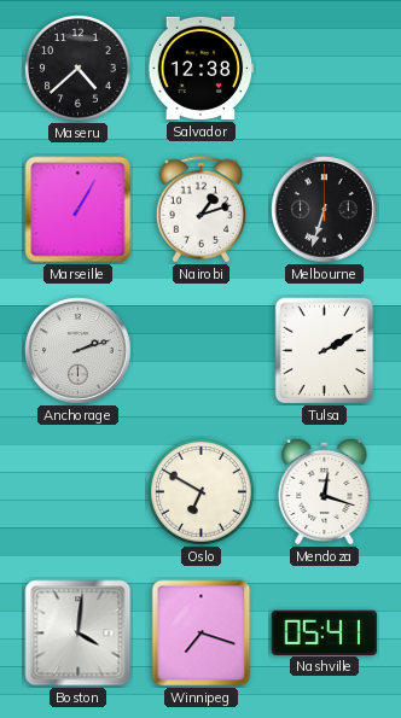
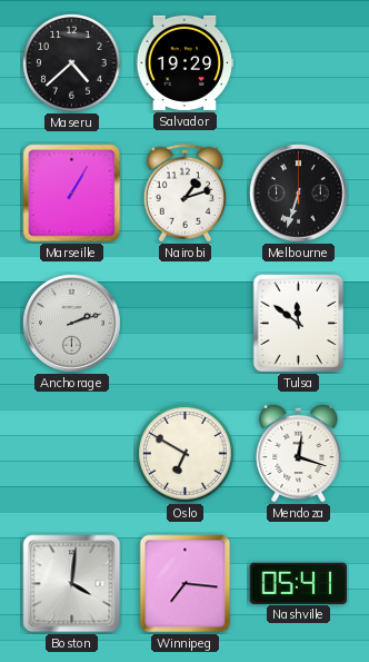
Salvador: 12:38 -> 19:29 (186, 62)
Tulsa: 2:10 -> 11:51 (299, 324)
Winnipeg: 7:18 -> 7:16 (186, 584)
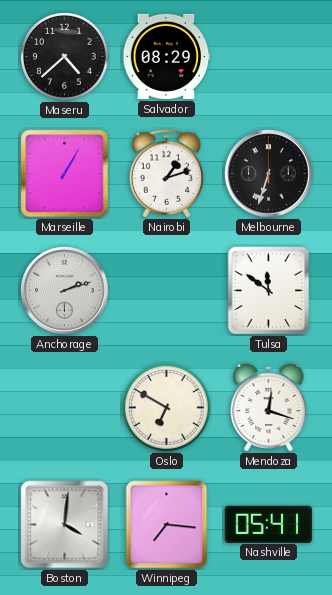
Salvador: 19:29 -> 08:29 (167, 56)
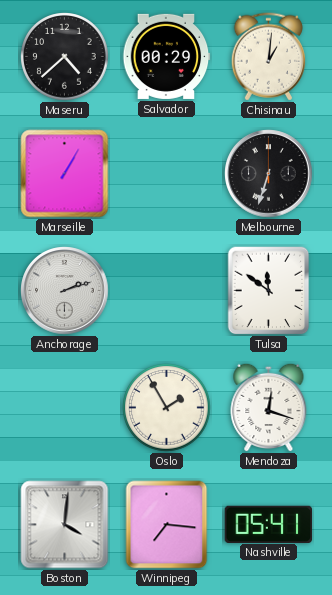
Salvador: 08:29 -> 00:29 (167, 56)
Chisinau: none -> 1:01 (268, 57)
Nairobi: 1:12 -> none (166, 174)
Oslo: 6:50 -> 1:55 (167, 408)
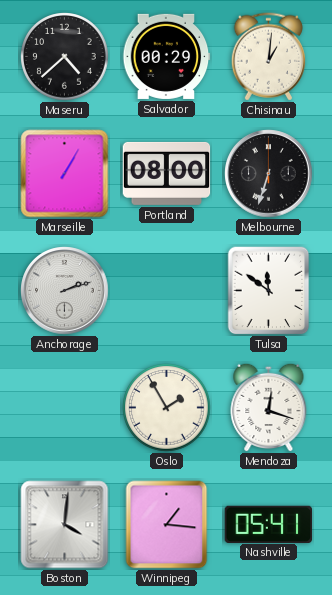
Portland: none -> 08:00 (167, 173)
Winnipeg: 7:16 -> 1:16 (167, 525)
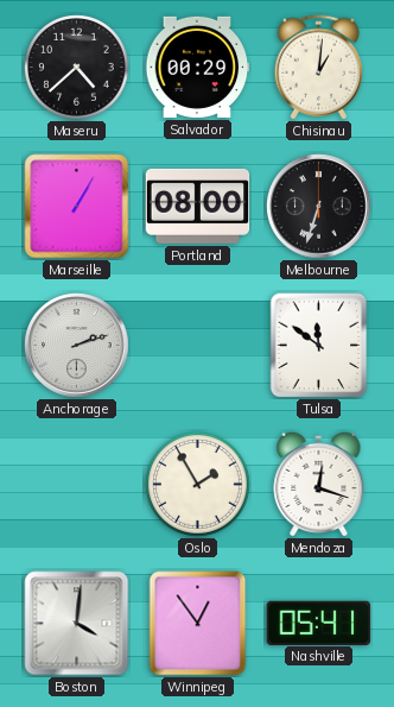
Winnipeg: 1:16 -> 12:54 (198, 624)
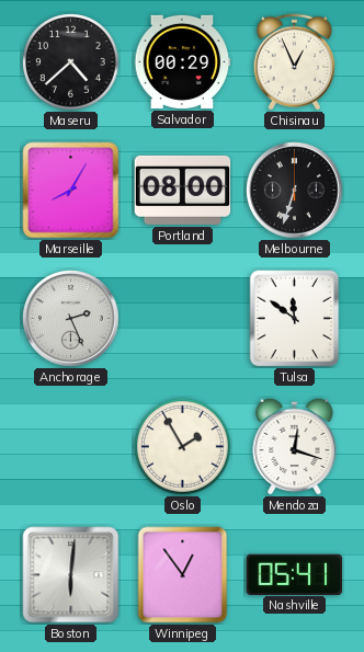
Chisinau: 1:01 -> 12:56 (294, 62)
Marseille: 1:05 -> 8:05 (71, 191)
Anchorage: 2:12 -> 2:26 (71, 319)
Boston: 4:01 -> 6:01 (71, 575)
